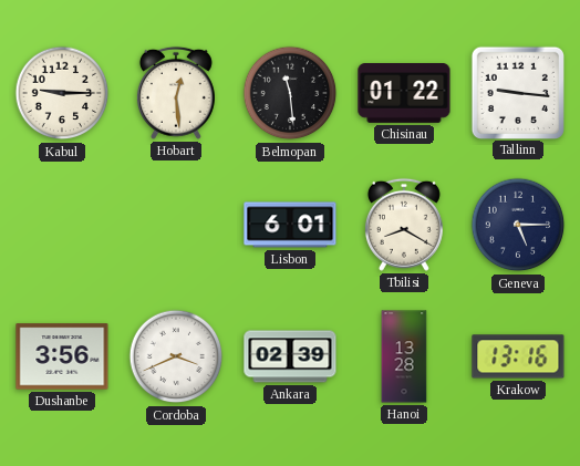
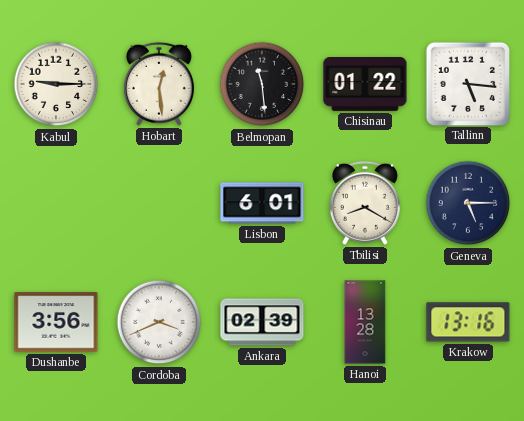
Tallinn: 9:16 -> 5:16 (467, 83)
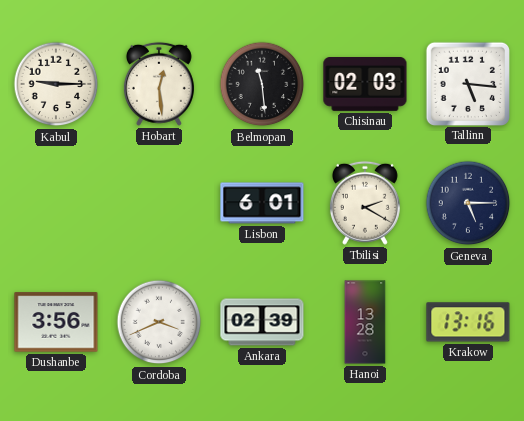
Chisinau: 01:22 -> 02:03 (365, 85)
Tbilisi: 8:20 -> 2:20 (365, 203)
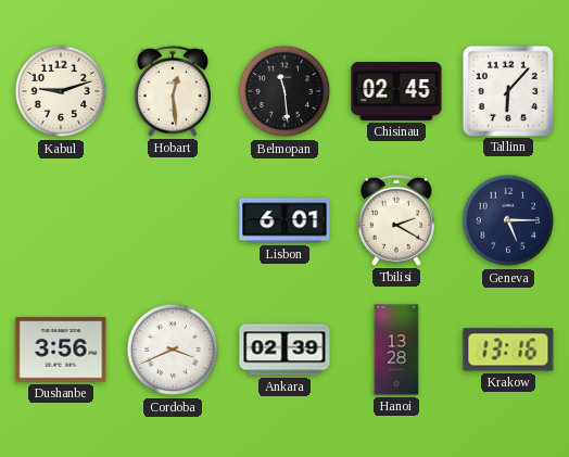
Kabul: 9:15 -> 9:12 (61, 91)
Chisinau: 02:03 -> 02:45 (396, 92)
Tallinn: 5:16 -> 6:07 (507, 90)
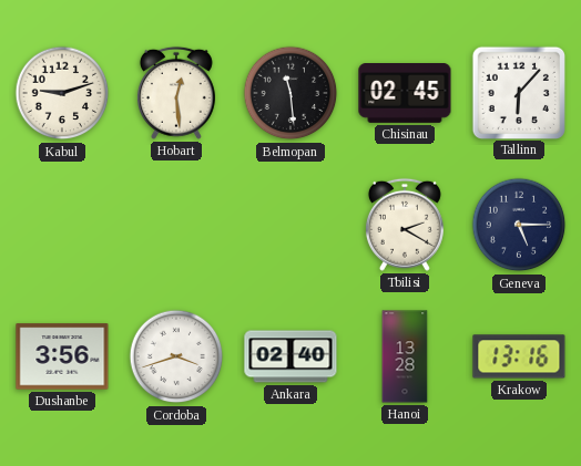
Lisbon: 6:01 -> none (284, 220)
Cordoba: 3:41 -> 3:42 (176, 356)
Ankara: 02:39 -> 02:40 (290, 356)
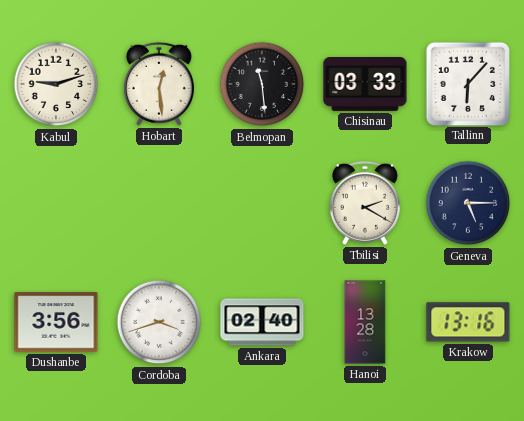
Chisinau: 02:45 -> 03:33 (365, 85)
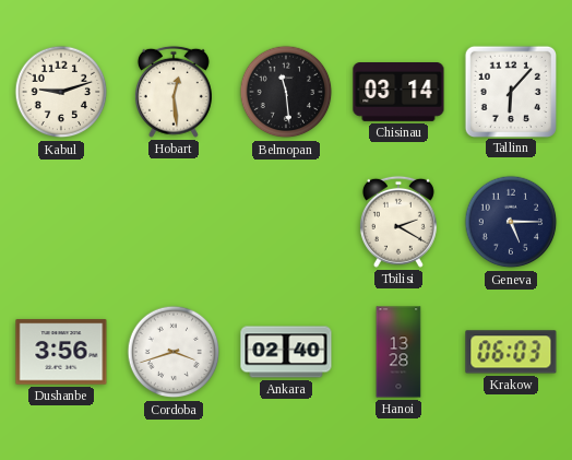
Chisinau: 03:33 -> 03:14 (398, 93)
Krakow: 13:16 -> 06:03 (511, 352)
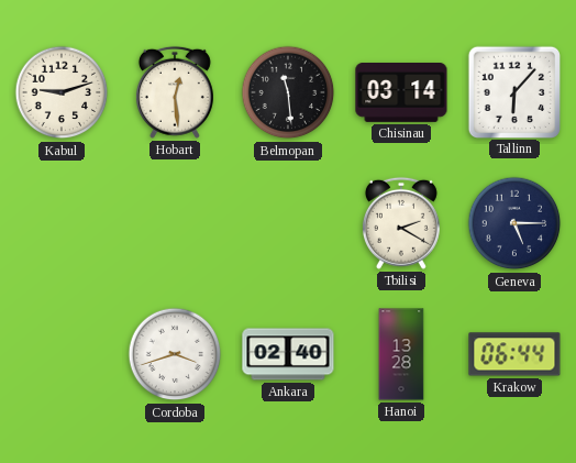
Dushanbe: 3:56 -> none (61, 352)
Krakow: 06:03 -> 06:44 (514, 354)
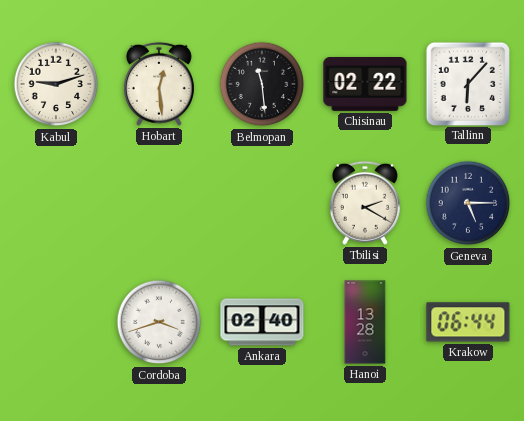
Chisinau: 03:14 -> 02:22 (365, 85)
